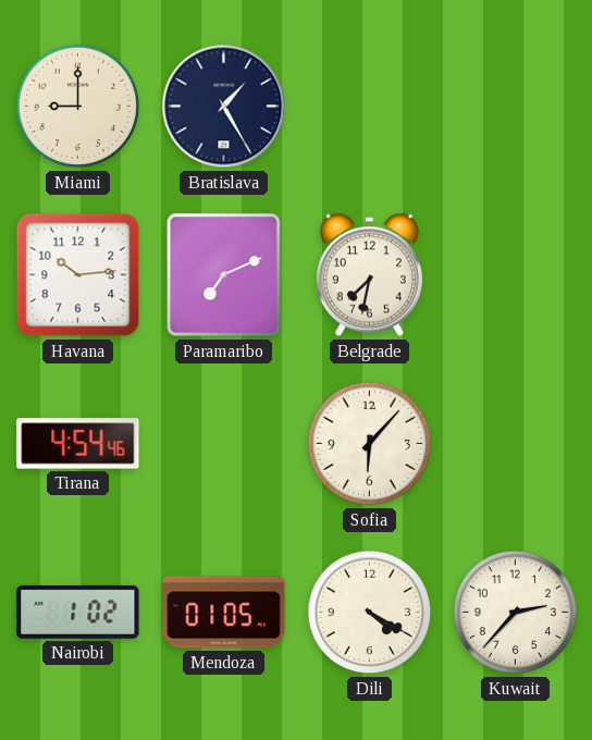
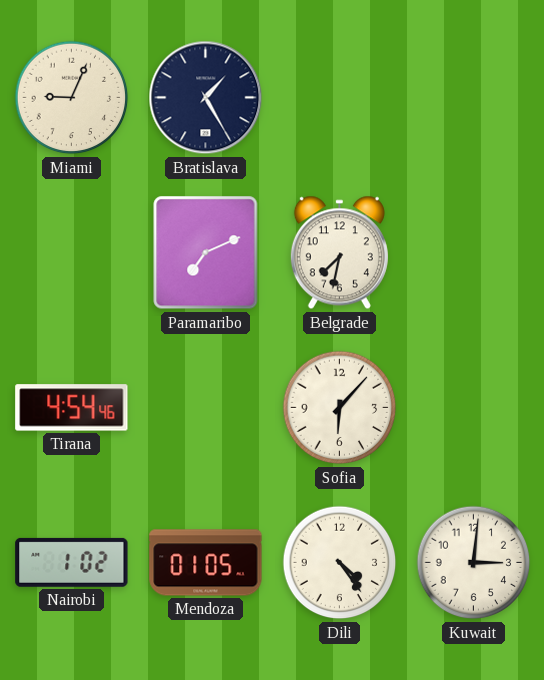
Miami: 9:00 -> 9:04 (72, 98)
Havana: 10:14 -> none (78, 275)
Dili: 4:20 -> 4:24 (340, 563)
Kuwait: 2:37 -> 3:01 (474, 563)
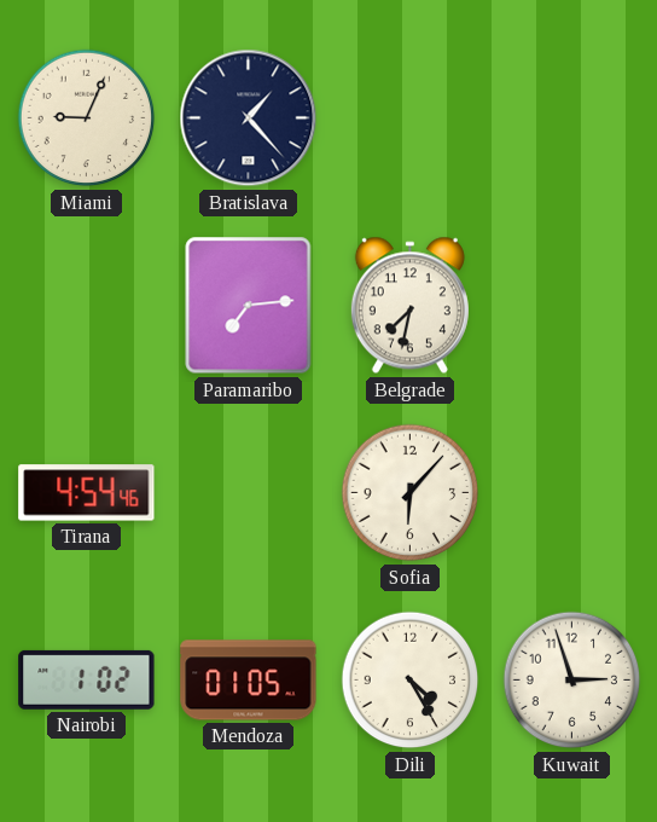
Bratislava: 1:25 -> 1:23 (249, 118)
Paramaribo: 7:11 -> 7:14 (249, 306)
Dili: 4:24 -> 4:25 (411, 681)
Kuwait: 3:01 -> 2:57 (572, 681)
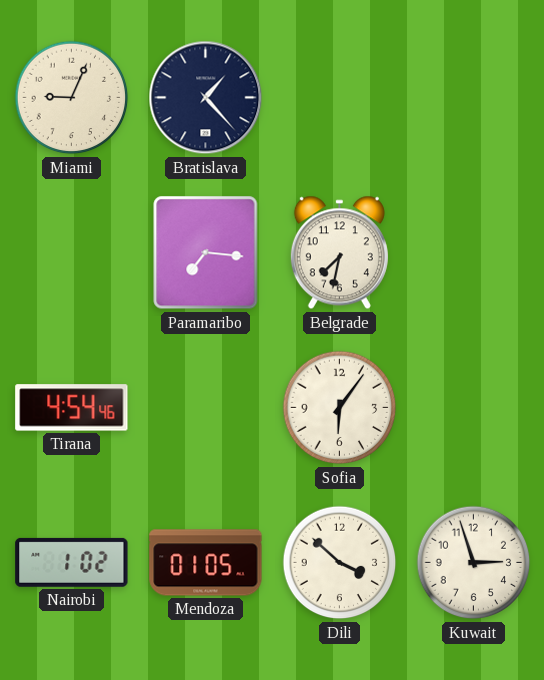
Paramaribo: 7:14 -> 7:16 (206, 253)
Sofia: 6:07 -> 6:06 (340, 408)
Dili: 4:25 -> 3:52 (340, 563)
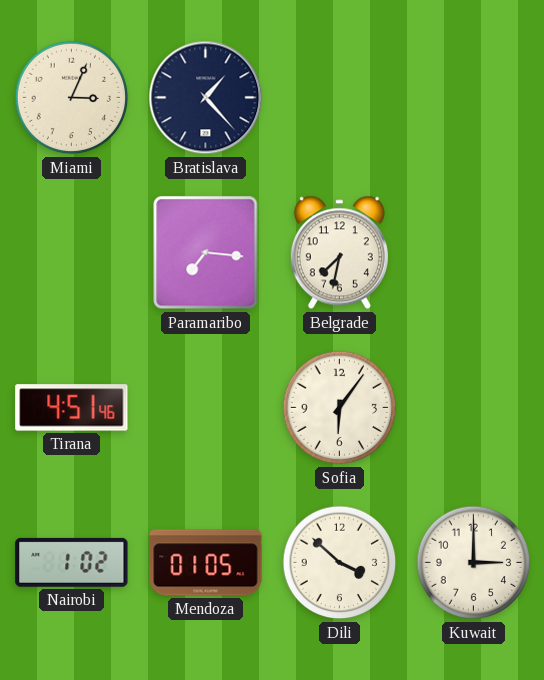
Miami: 9:04 -> 3:04 (72, 98)
Tirana: 4:54 -> 4:51 (72, 408)
Kuwait: 2:57 -> 3:00 (474, 563)
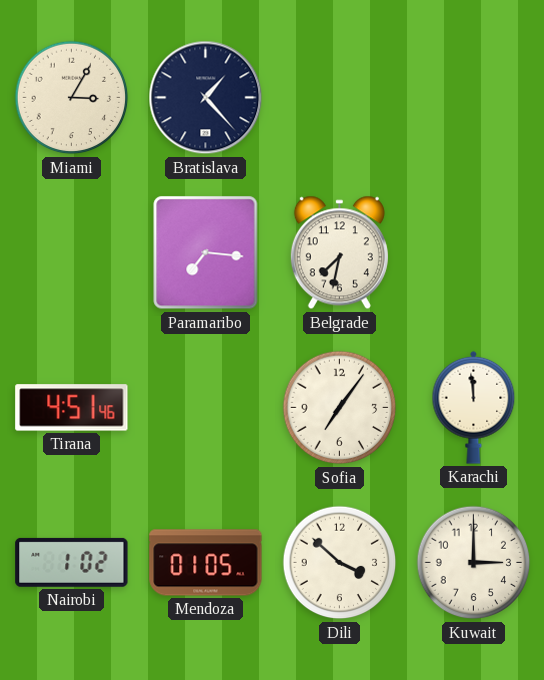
Miami: 3:04 -> 3:05 (72, 98)
Sofia: 6:06 -> 7:06 (340, 408)
Karachi: none -> 11:59 (474, 407)
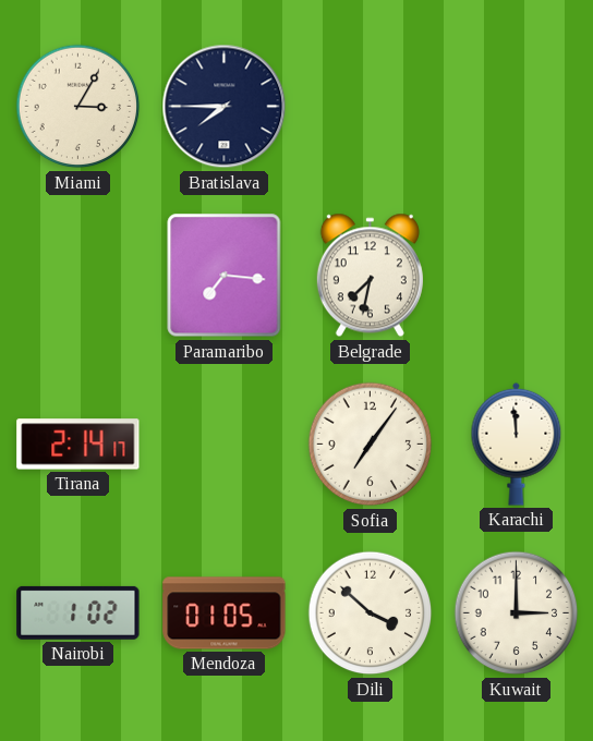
Bratislava: 1:23 -> 7:45 (225, 107)
Tirana: 4:51 -> 2:14 (78, 445)
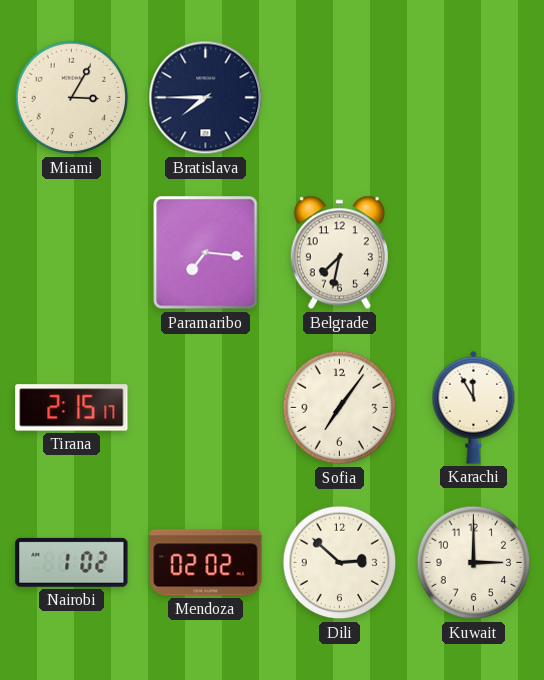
Tirana: 2:14 -> 2:15 (72, 408)
Karachi: 11:59 -> 11:55 (474, 407)
Mendoza: 01:05 -> 02:02 (206, 563)
Dili: 3:52 -> 2:52 (340, 563)
